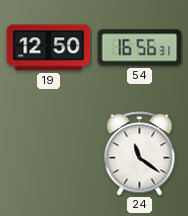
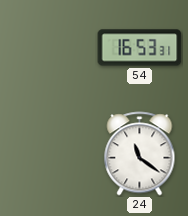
19: 12:50 -> none (49, 48)
54: 16:56 -> 16:53 (140, 48)
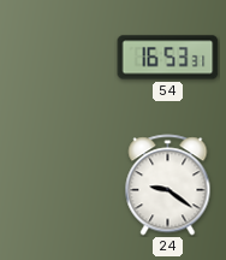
24: 11:21 -> 9:21 (168, 185)
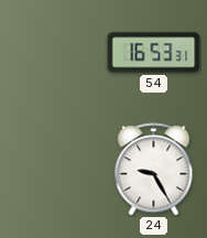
24: 9:21 -> 9:25 (154, 170)
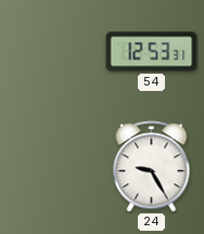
54: 16:53 -> 12:53 (152, 52)
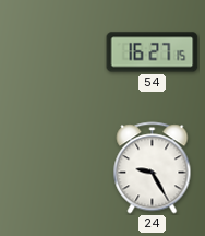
54: 12:53 -> 16:27 (153, 52)
